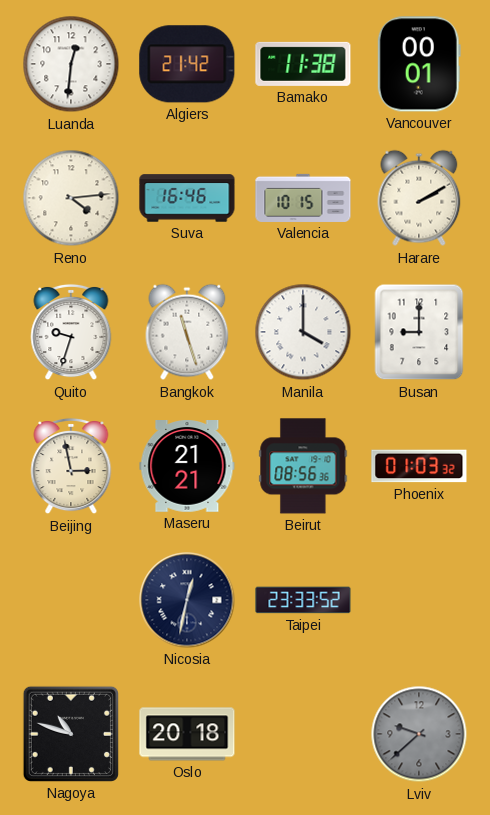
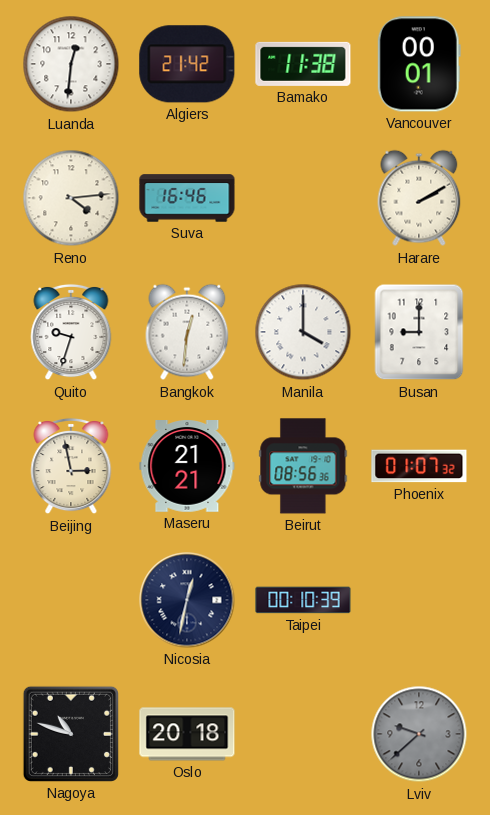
Valencia: 10:15 -> none (303, 198)
Bangkok: 11:27 -> 12:31 (187, 332)
Phoenix: 01:03 -> 01:07 (419, 466)
Taipei: 23:33 -> 00:10 (303, 600)
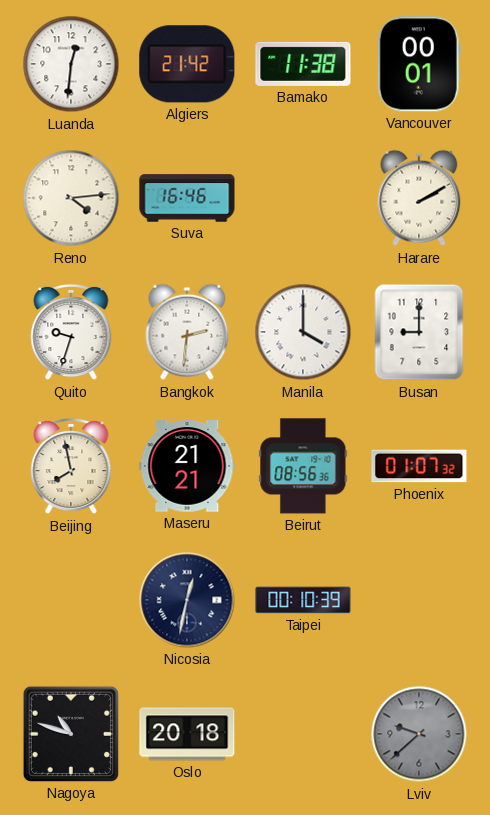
Bangkok: 12:31 -> 2:31 (187, 332)
Beijing: 2:58 -> 7:58 (71, 466)
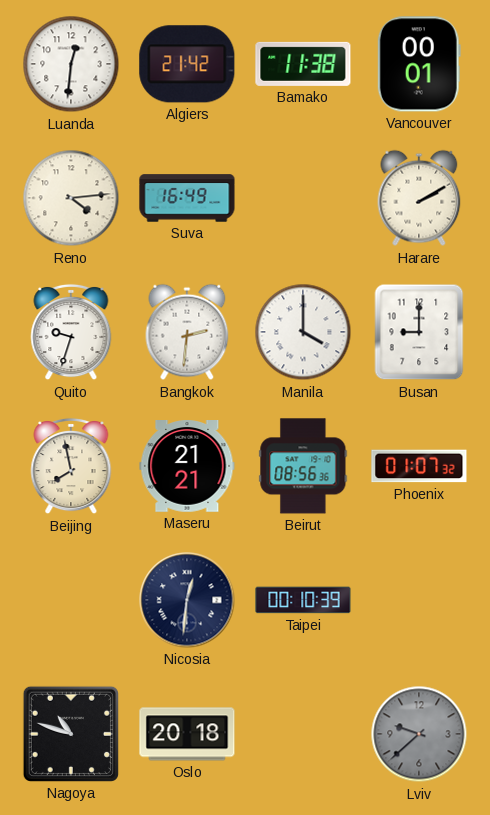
Suva: 16:46 -> 16:49 (187, 198)
Nicosia: 12:32 -> 12:31 (187, 600)
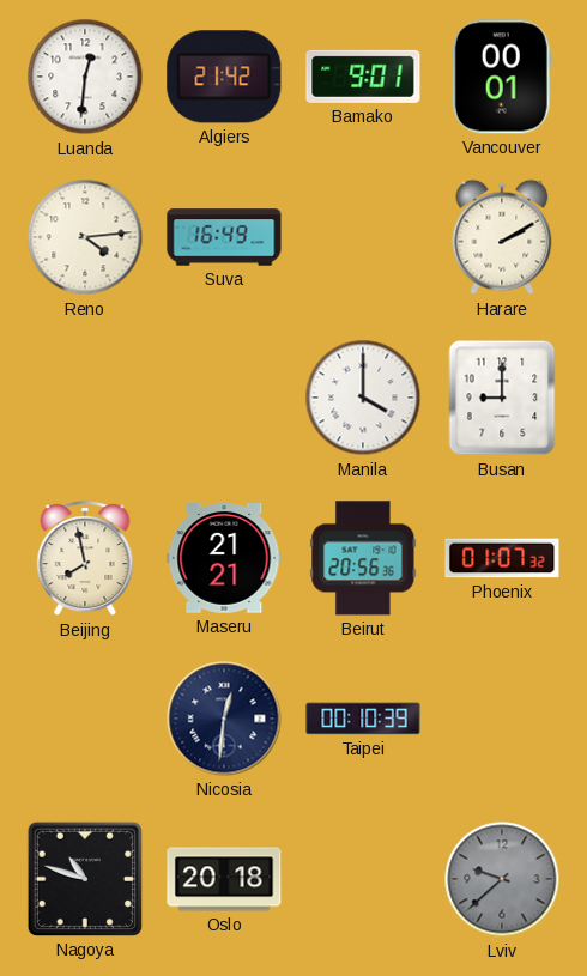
Bamako: 11:38 -> 9:01 (363, 77)
Quito: 9:33 -> none (71, 332)
Bangkok: 2:31 -> none (187, 332)
Beirut: 08:56 -> 20:56 (363, 558)
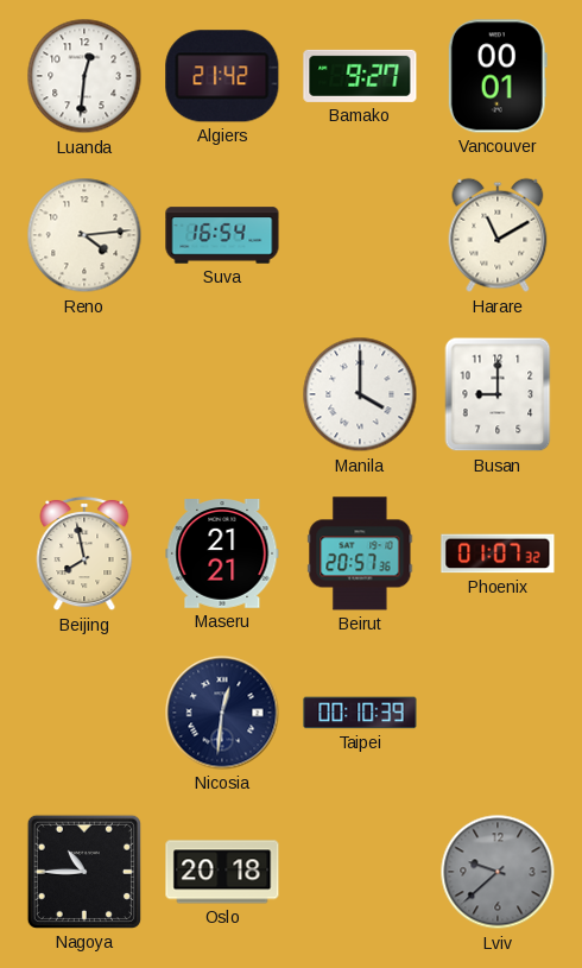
Bamako: 9:01 -> 9:27 (360, 76)
Suva: 16:49 -> 16:54 (222, 235)
Harare: 2:10 -> 11:10 (498, 235)
Beirut: 20:56 -> 20:57 (360, 553)
Nagoya: 10:48 -> 10:45 (84, 872)
